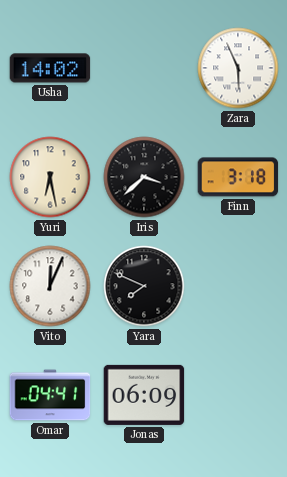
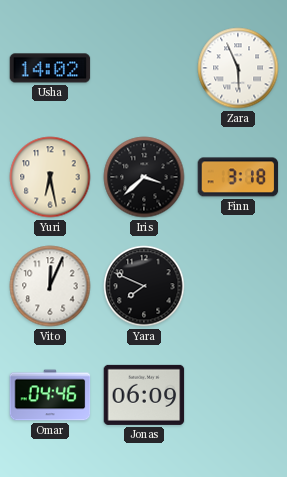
Omar: 04:41 -> 04:46 (50, 395)
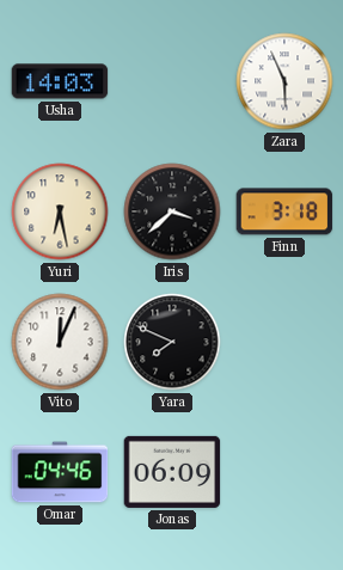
Usha: 14:02 -> 14:03 (60, 81)
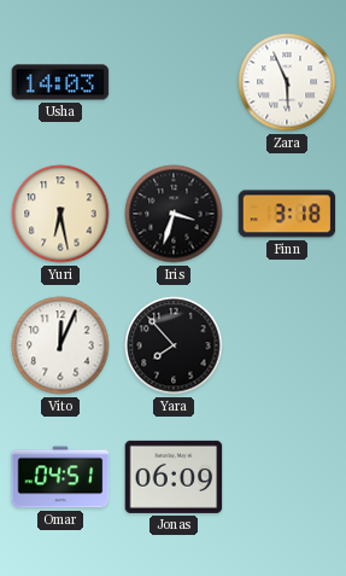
Iris: 3:38 -> 3:33 (174, 214)
Yara: 7:49 -> 7:53 (174, 345)
Omar: 04:46 -> 04:51 (60, 477)
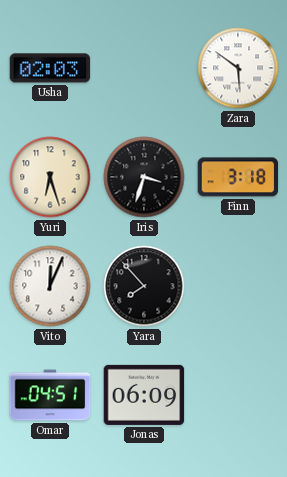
Usha: 14:03 -> 02:03 (50, 68)
Zara: 5:56 -> 5:51 (238, 68)
Yuri: 6:28 -> 6:27 (50, 177)
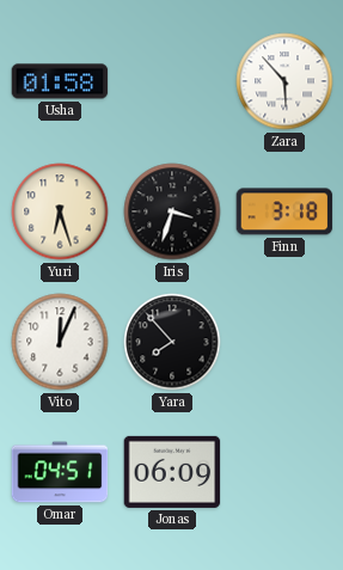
Usha: 02:03 -> 01:58 (60, 81)
Zara: 5:51 -> 5:53 (284, 81)
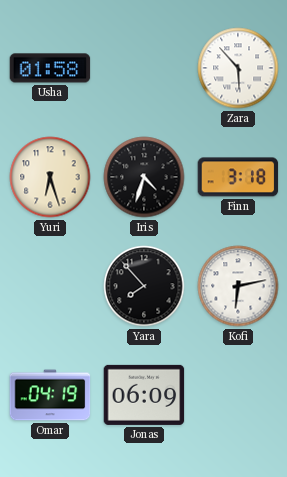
Iris: 3:33 -> 4:33 (144, 177)
Vito: 12:04 -> none (60, 342)
Kofi: none -> 6:13 (238, 286)
Omar: 04:51 -> 04:19 (50, 395)
